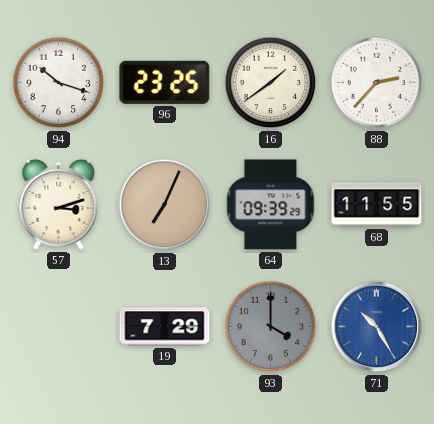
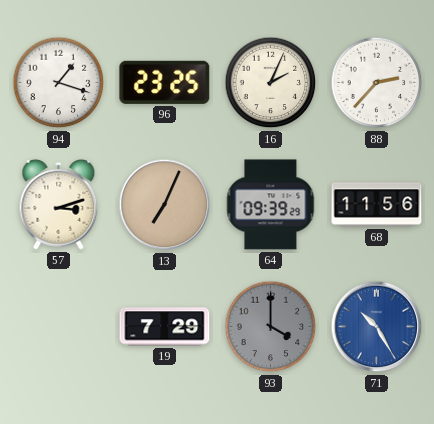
94: 10:18 -> 1:18 (59, 83)
16: 1:39 -> 2:04 (271, 83)
68: 11:55 -> 11:56 (377, 205)
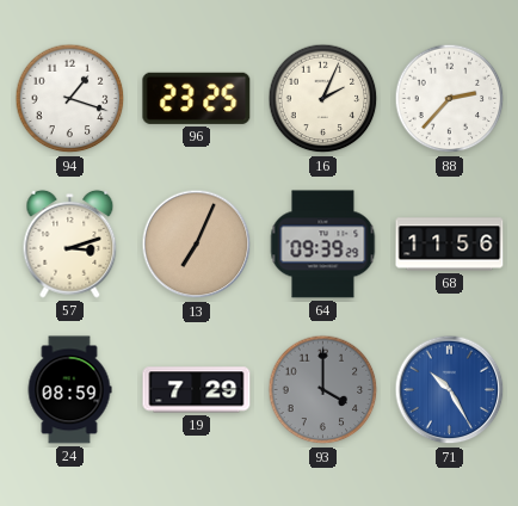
24: none -> 08:59 (69, 390)
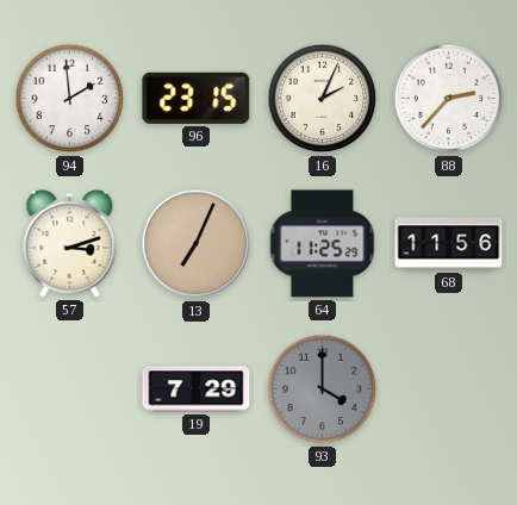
94: 1:18 -> 1:59 (70, 99)
96: 23:25 -> 23:15 (197, 98)
64: 09:39 -> 11:25 (323, 244)
24: 08:59 -> none (69, 390)
71: 10:25 -> none (450, 390)
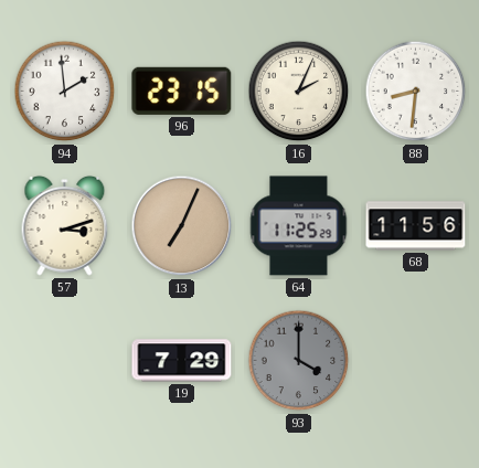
88: 2:37 -> 8:31 (416, 92)
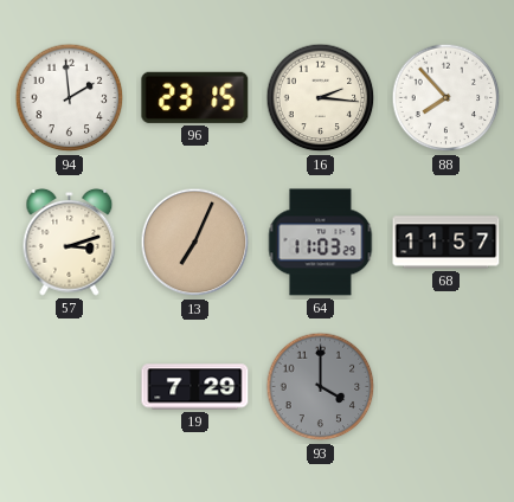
16: 2:04 -> 2:16 (321, 98)
88: 8:31 -> 7:53 (446, 98)
64: 11:25 -> 11:03 (321, 243)
68: 11:56 -> 11:57 (446, 243)
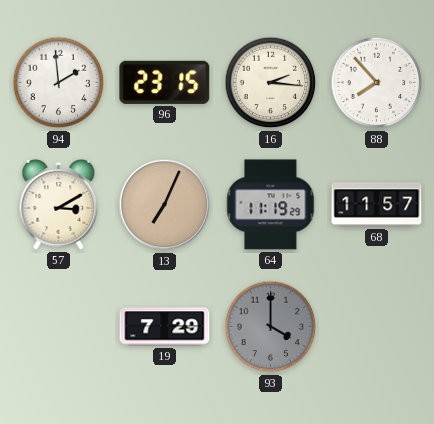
57: 3:12 -> 3:10 (59, 204)
64: 11:03 -> 11:19 (271, 205)
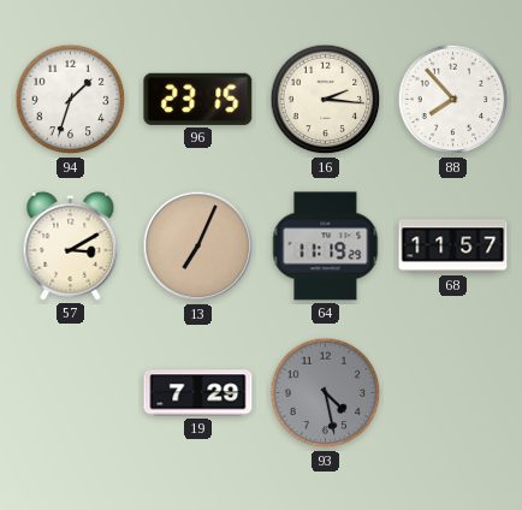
94: 1:59 -> 1:33 (71, 100)
93: 4:00 -> 4:28 (326, 393)
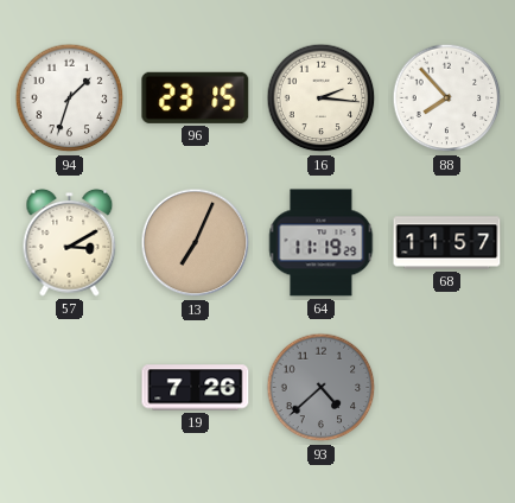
19: 7:29 -> 7:26 (196, 388)
93: 4:28 -> 4:38 (322, 388)
